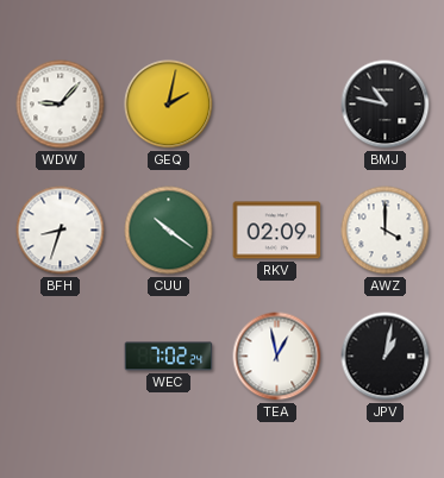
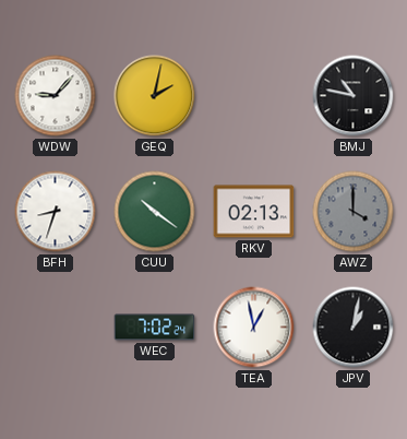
RKV: 02:09 -> 02:13 (254, 212)
AWZ dial: white -> grey (354, 212)
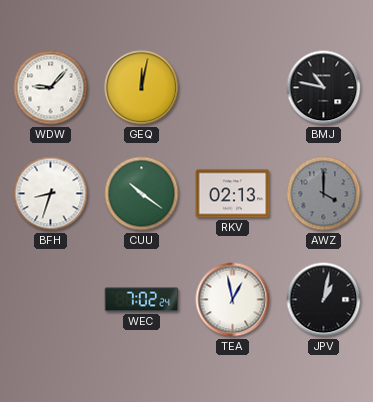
GEQ: 2:02 -> 12:02 (142, 88)
